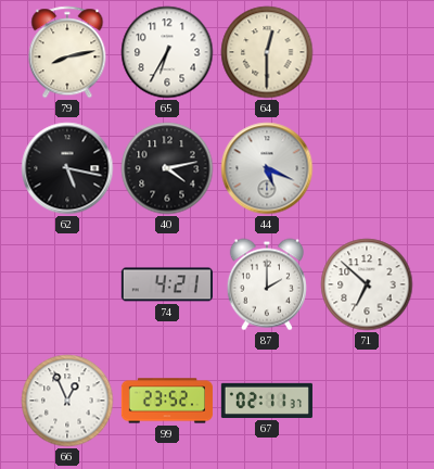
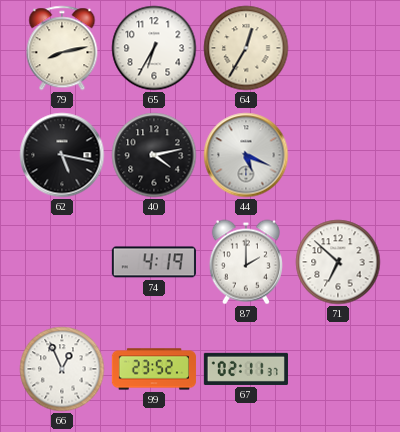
64: 12:30 -> 12:35 (246, 48)
74: 4:21 -> 4:19 (154, 262)
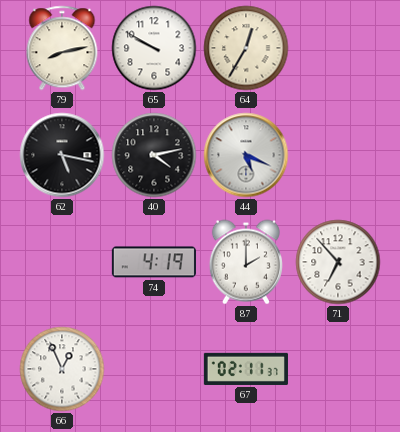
65: 6:35 -> 9:50 (154, 48)
71: 6:52 -> 6:53 (338, 262)
99: 23:52 -> none (154, 369)
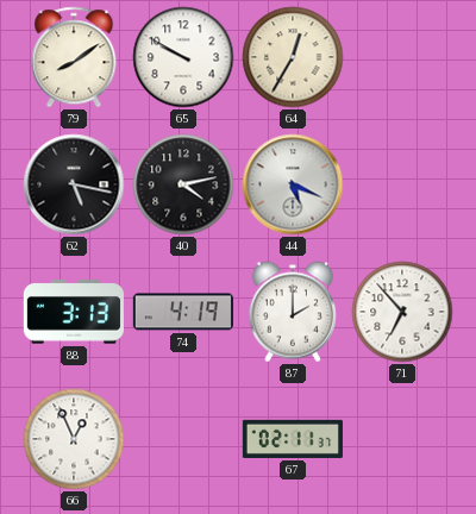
79: 8:13 -> 8:09 (74, 57)
88: none -> 3:13 (74, 312)
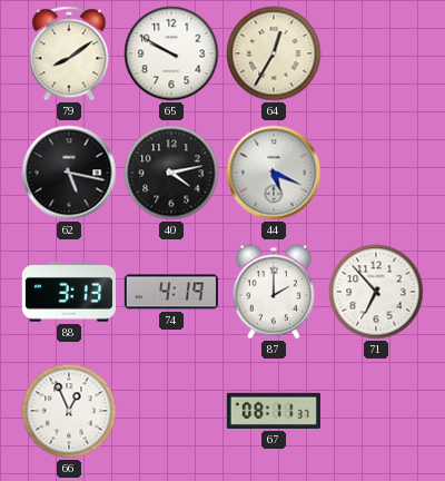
67: 02:11 -> 08:11 (274, 411)
